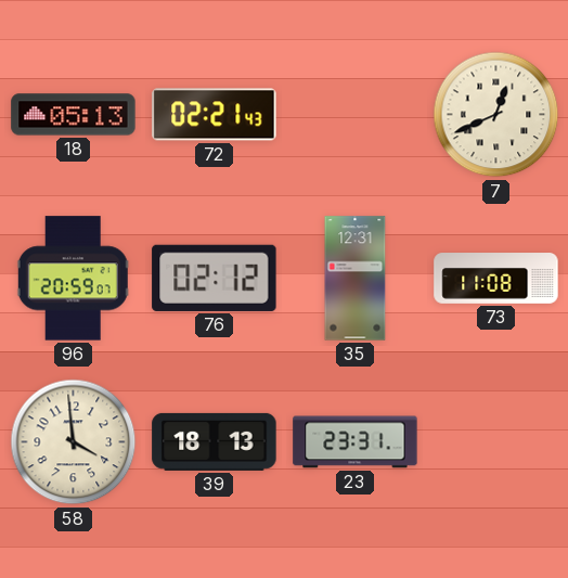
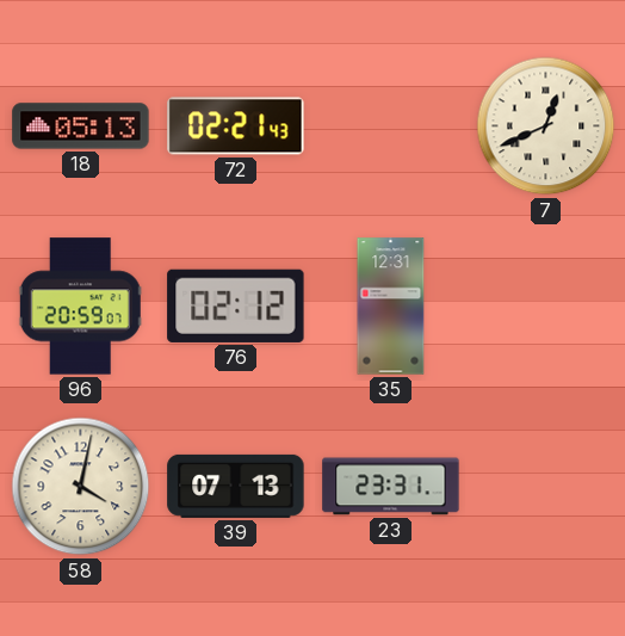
73: 11:08 -> none (496, 279)
58: 3:59 -> 4:02 (81, 487)
39: 18:13 -> 07:13 (236, 486)
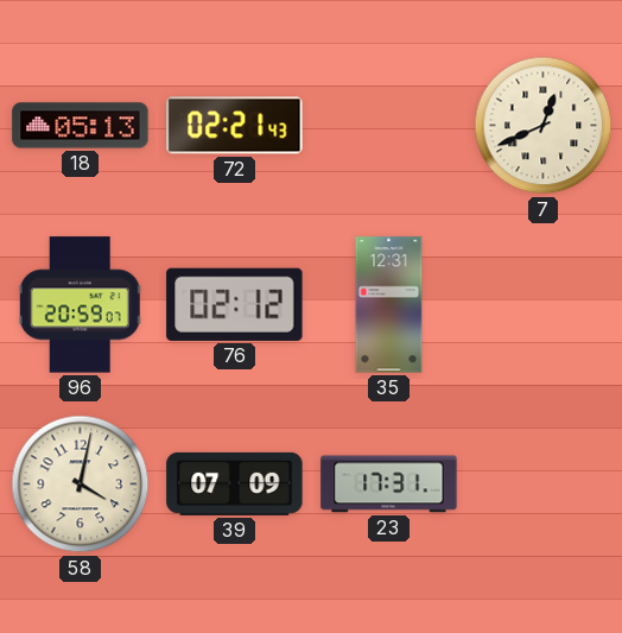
39: 07:13 -> 07:09 (235, 483)
23: 23:31 -> 17:31 (389, 485)
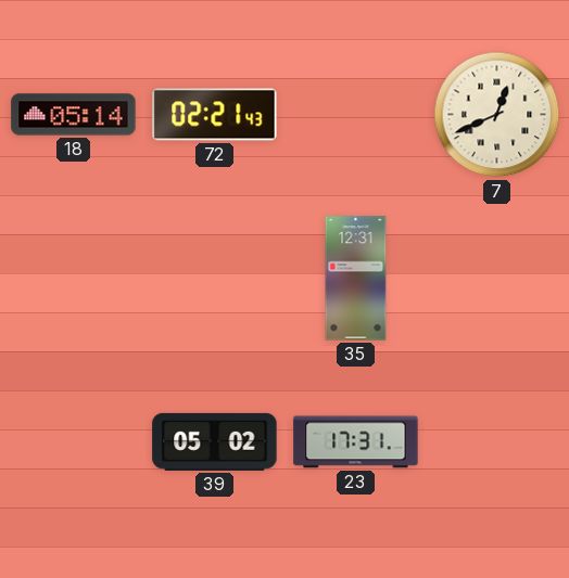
18: 05:13 -> 05:14 (74, 115)
96: 20:59 -> none (81, 305)
76: 02:12 -> none (235, 304)
58: 4:02 -> none (81, 485)
39: 07:09 -> 05:02 (215, 441)
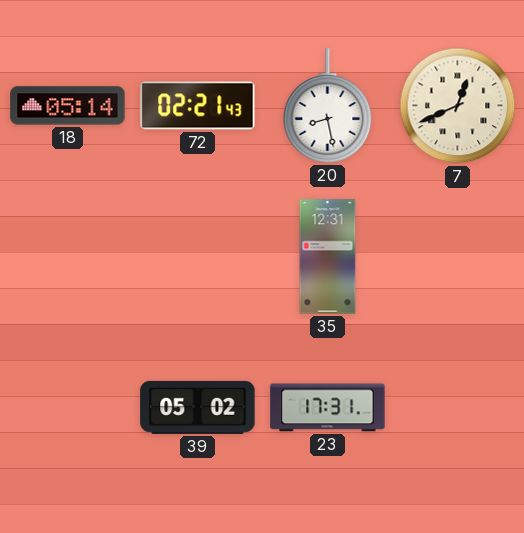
20: none -> 8:28 (328, 106)
